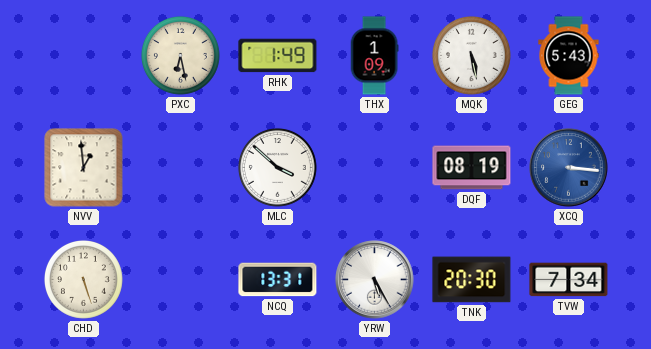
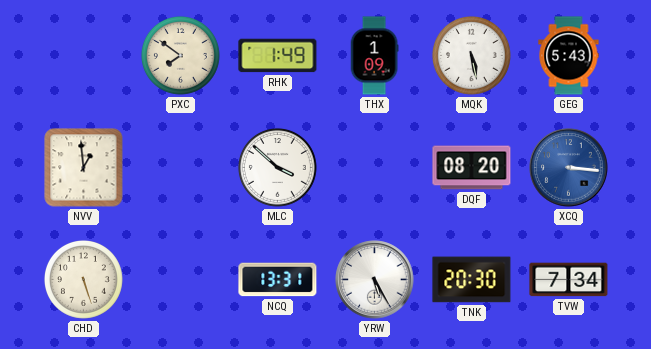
PXC: 6:28 -> 7:51 (180, 55)
DQF: 08:19 -> 08:20 (472, 168)
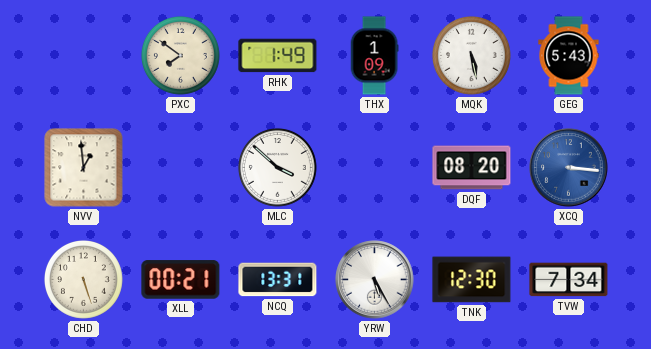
XLL: none -> 00:21 (181, 280)
TNK: 20:30 -> 12:30 (472, 280)
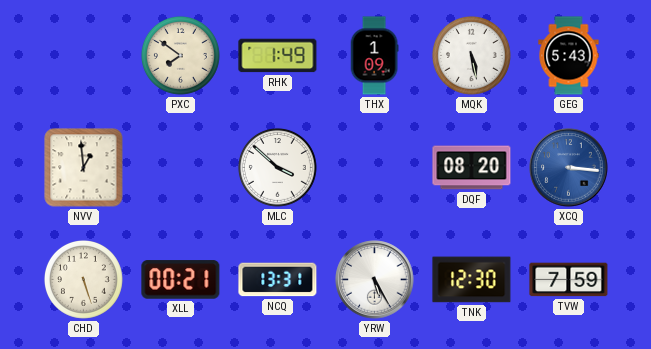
TVW: 7:34 -> 7:59 (569, 280)
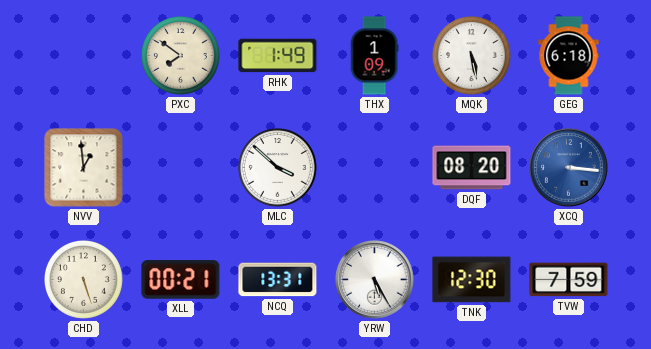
GEG: 5:43 -> 6:18 (569, 56)
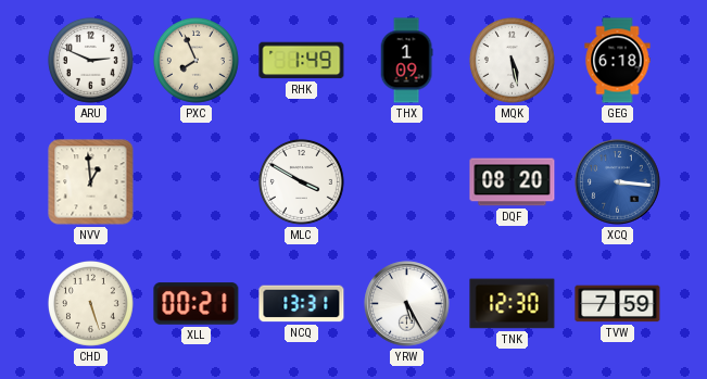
ARU: none -> 2:49 (90, 60)
PXC: 7:51 -> 7:56 (195, 60)
MLC: 3:52 -> 3:50 (301, 181)
